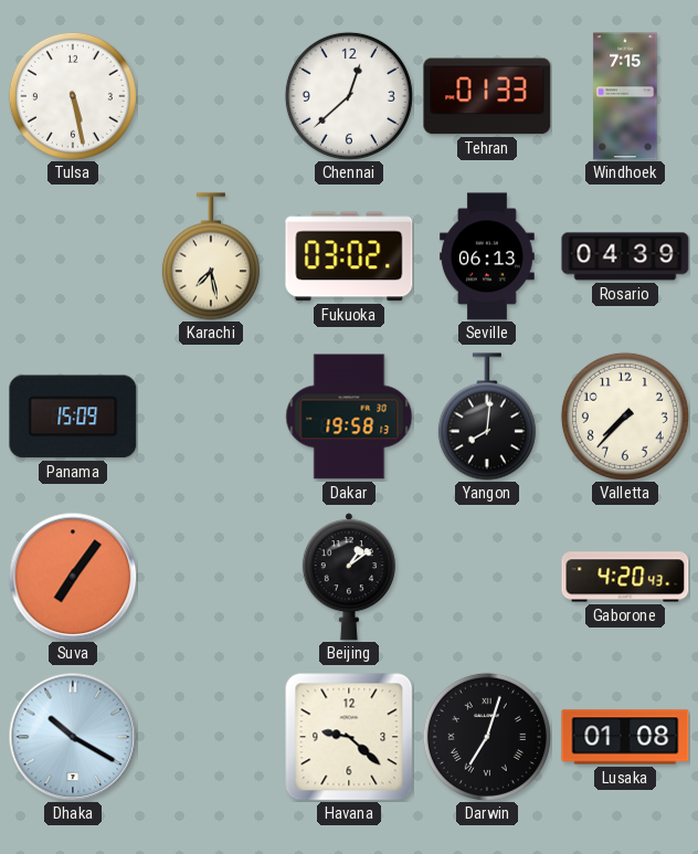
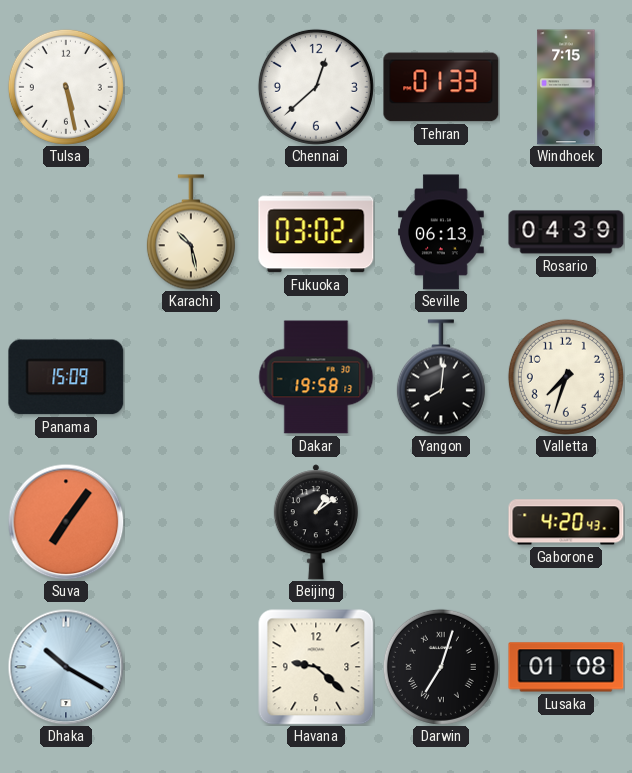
Karachi: 7:28 -> 10:28 (191, 232)
Valletta: 7:37 -> 7:33 (566, 377)
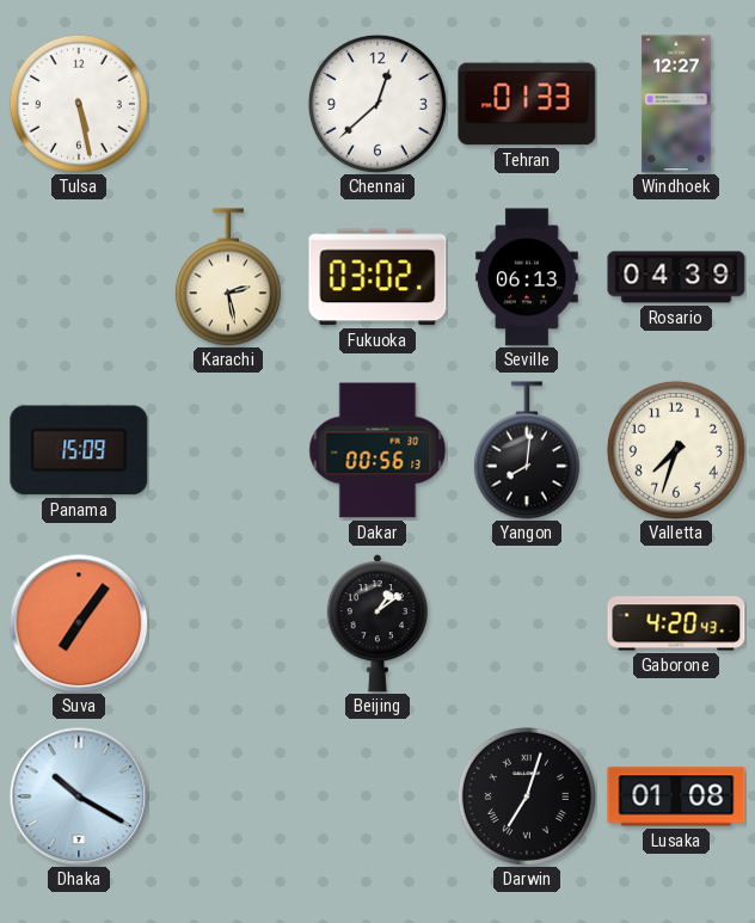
Windhoek: 7:15 -> 12:27 (676, 104)
Karachi: 10:28 -> 2:28 (228, 277)
Dakar: 19:58 -> 00:56 (377, 450)
Havana: 9:22 -> none (316, 667)
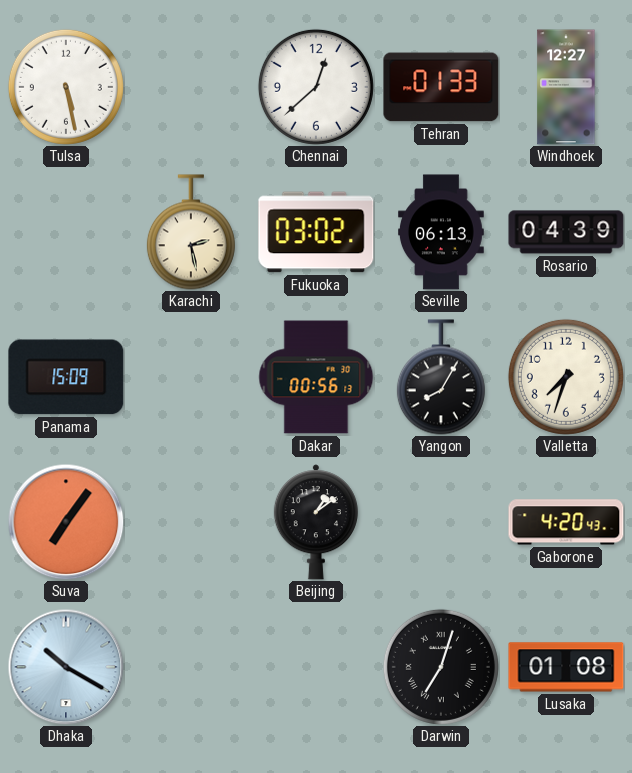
Yangon: 8:01 -> 8:05 (441, 377)
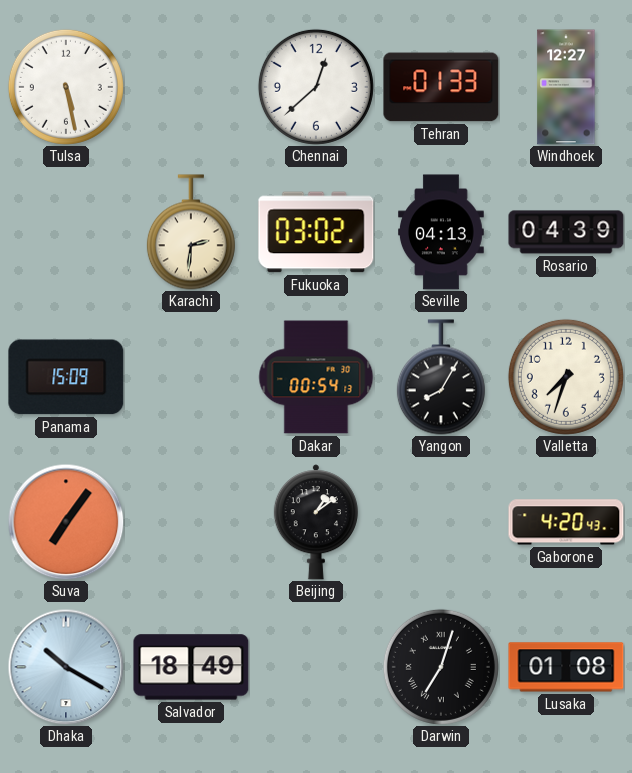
Karachi: 2:28 -> 2:31 (191, 232)
Seville: 06:13 -> 04:13 (442, 232)
Dakar: 00:56 -> 00:54 (316, 377)
Salvador: none -> 18:49 (191, 667)
